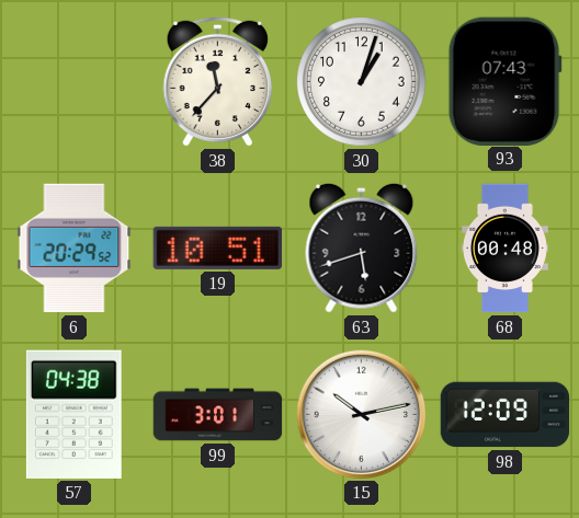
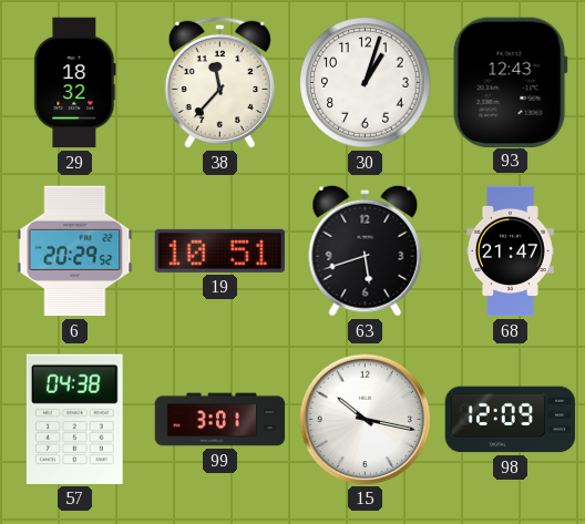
29: none -> 18:32 (75, 83)
93: 07:43 -> 12:43 (510, 82)
68: 00:48 -> 21:47 (510, 251)
15: 10:13 -> 10:17 (365, 419)
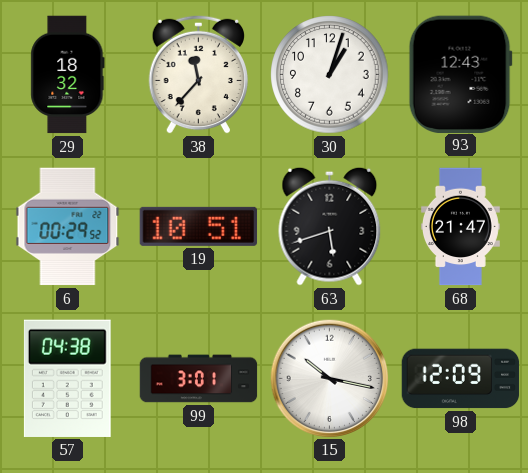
6: 20:29 -> 00:29 (68, 227)
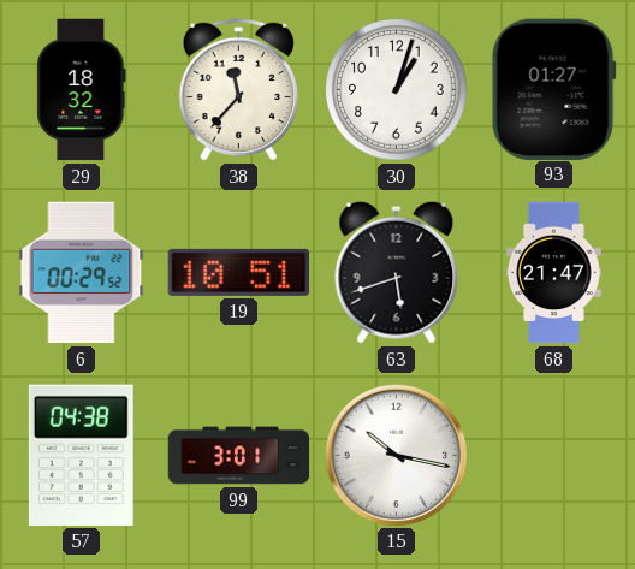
93: 12:43 -> 01:27 (553, 89)
98: 12:09 -> none (461, 379)
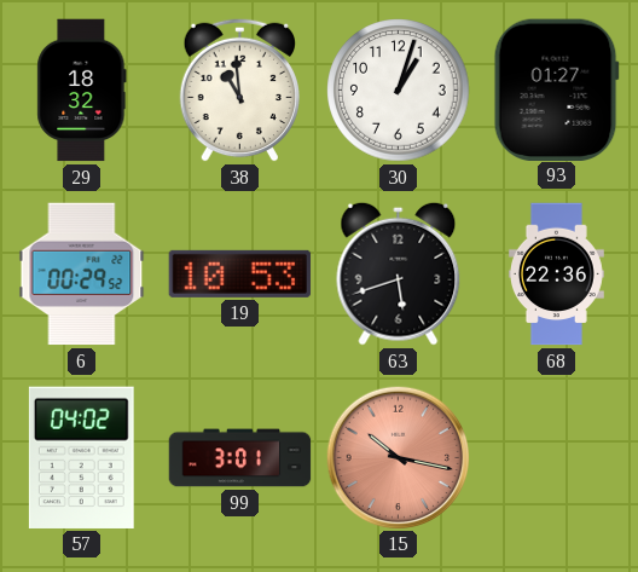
38: 11:37 -> 10:59 (239, 89)
19: 10:51 -> 10:53 (240, 273)
68: 21:47 -> 22:36 (556, 275)
57: 04:38 -> 04:02 (81, 457)
15 dial: white -> salmon (398, 457)
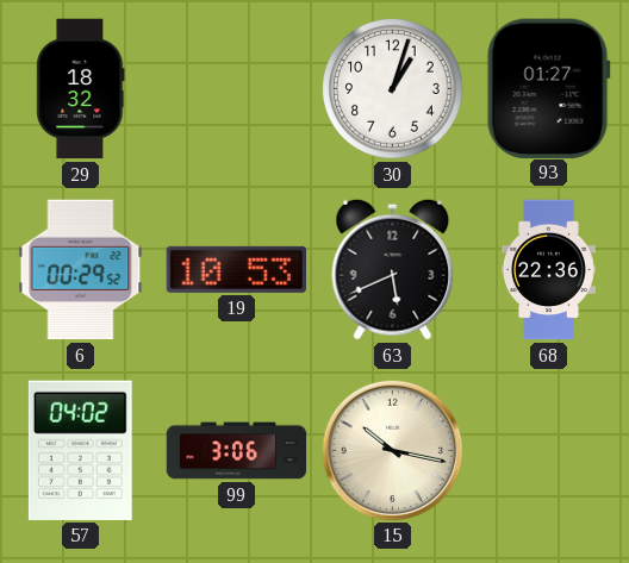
38: 10:59 -> none (239, 89)
63: 5:42 -> 5:41 (393, 269)
99: 3:01 -> 3:06 (237, 451)
15 dial: salmon -> cream (392, 450)
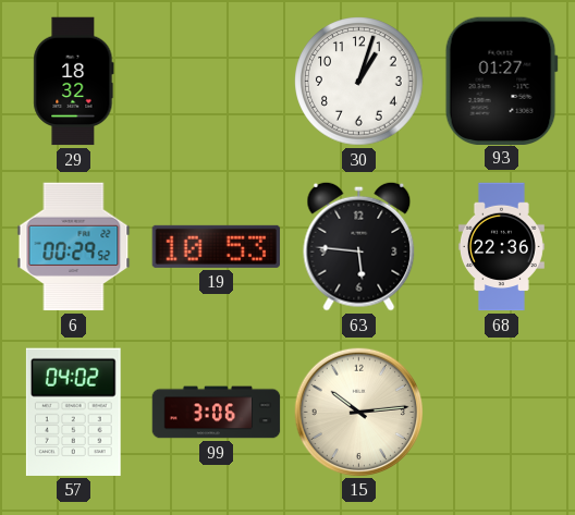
63: 5:41 -> 5:46 (359, 246)
15: 10:17 -> 10:14 (358, 412)
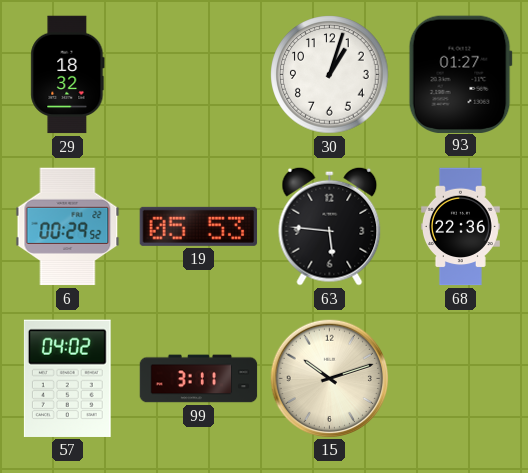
19: 10:53 -> 05:53 (199, 226)
99: 3:06 -> 3:11 (199, 379)
15: 10:14 -> 10:12 (329, 378)
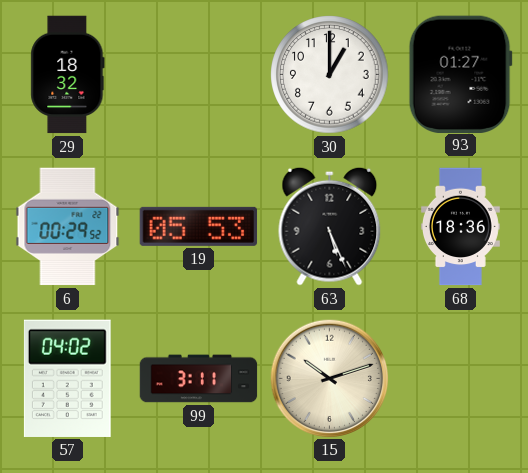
30: 1:03 -> 1:00 (330, 75)
63: 5:46 -> 5:26 (330, 226)
68: 22:36 -> 18:36 (460, 227)
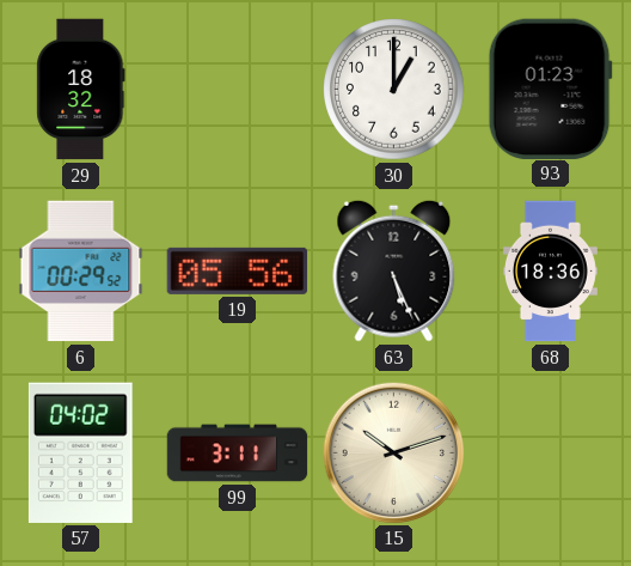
93: 01:27 -> 01:23 (550, 89)
19: 05:53 -> 05:56 (238, 270)
